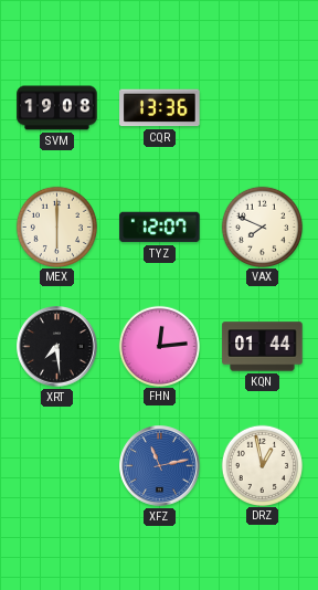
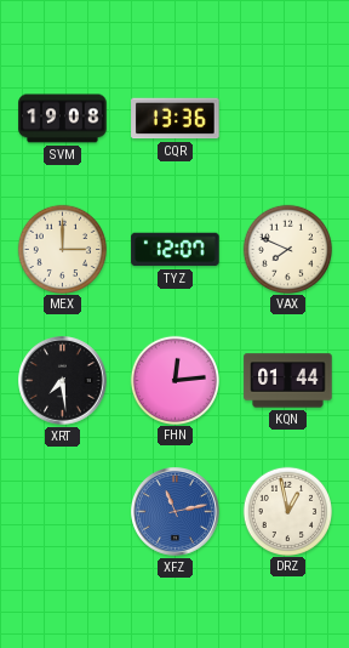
MEX: 6:00 -> 3:00 (62, 249)
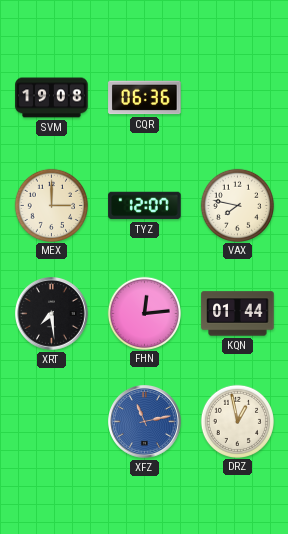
CQR: 13:36 -> 06:36 (145, 98)
VAX: 7:49 -> 7:47 (237, 205)
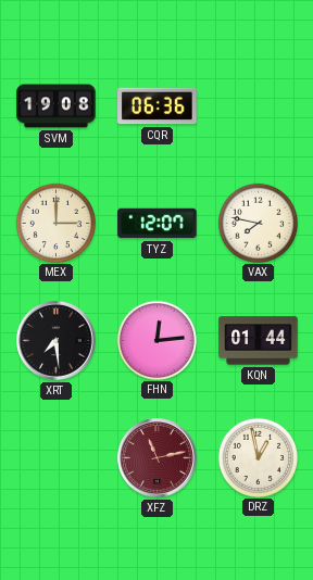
XFZ dial: blue -> burgundy (158, 458)
